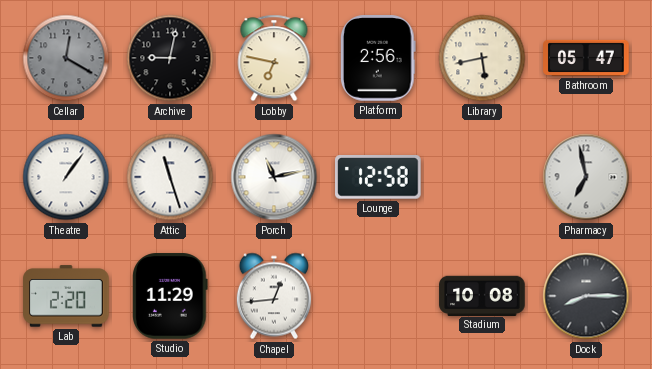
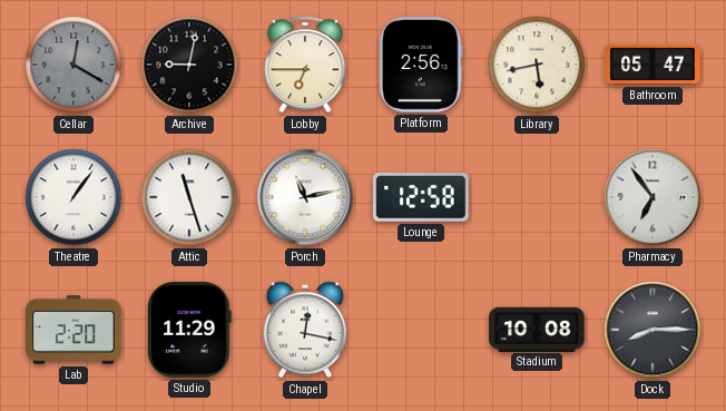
Lobby: 6:47 -> 6:45 (305, 65)
Pharmacy: 6:58 -> 6:54 (653, 197)
Chapel: 12:44 -> 12:17 (305, 330)
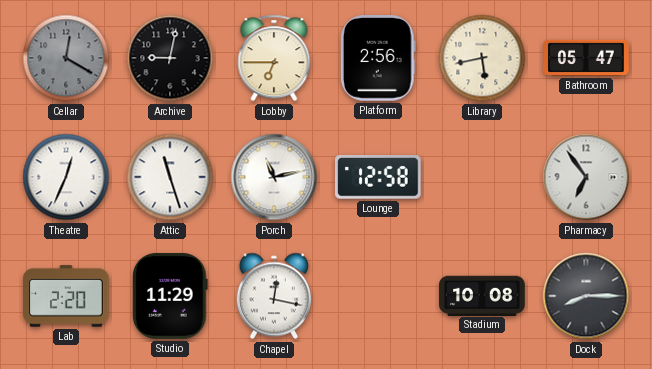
Theatre: 1:06 -> 12:34 (66, 177)
